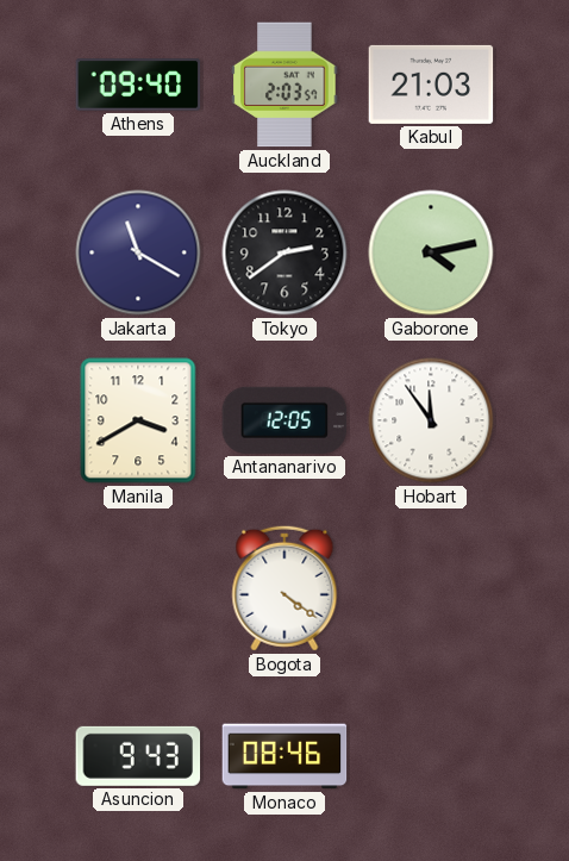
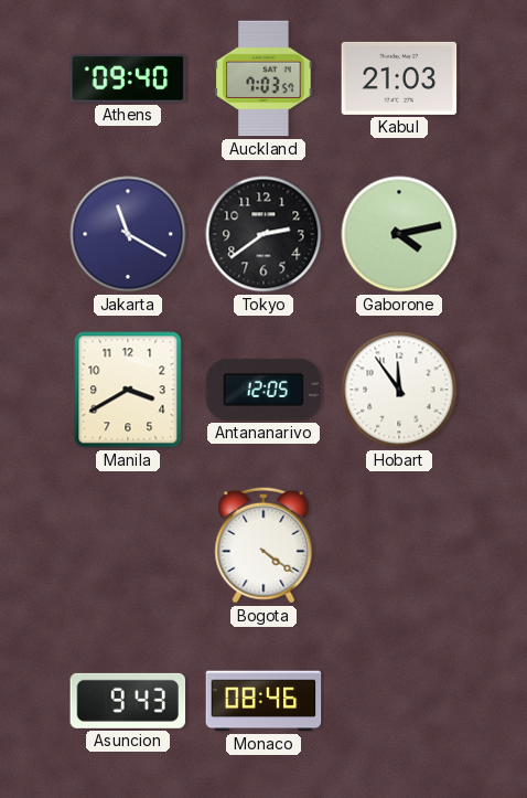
Auckland: 2:03 -> 7:03 (263, 78)
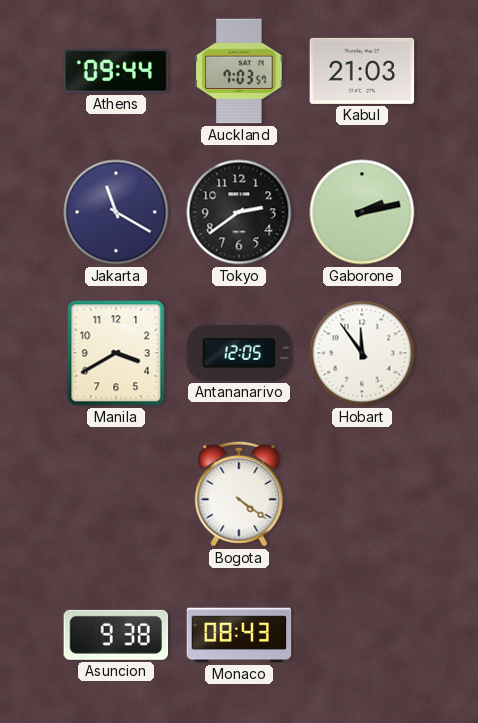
Athens: 09:40 -> 09:44 (116, 71)
Gaborone: 4:13 -> 2:13 (362, 212)
Asuncion: 9:43 -> 9:38 (116, 635)
Monaco: 08:46 -> 08:43 (239, 635)
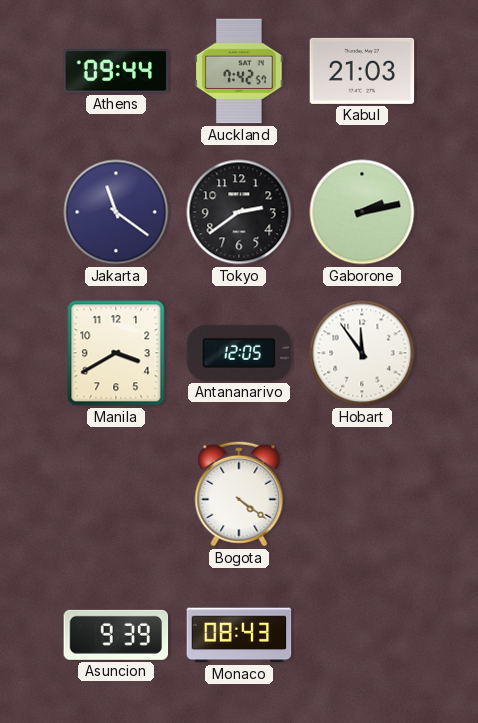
Auckland: 7:03 -> 7:42 (239, 71)
Jakarta: 11:20 -> 11:21 (116, 212)
Asuncion: 9:38 -> 9:39 (116, 635)
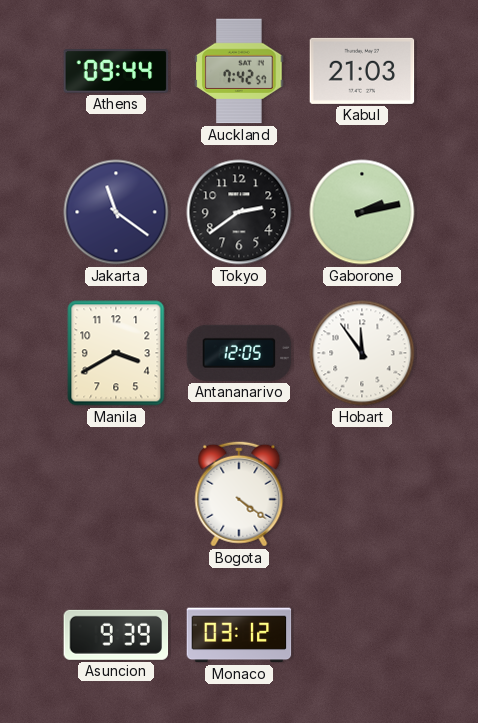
Monaco: 08:43 -> 03:12 (239, 635)
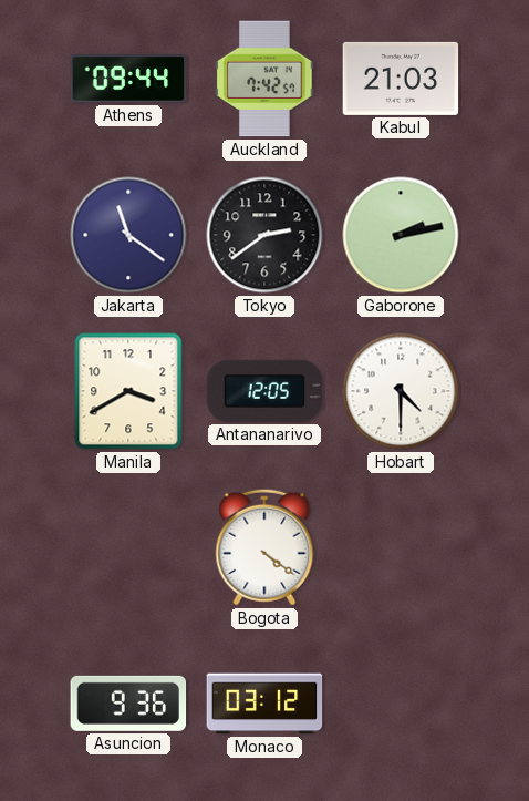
Hobart: 11:54 -> 4:30 (401, 391)
Asuncion: 9:39 -> 9:36 (128, 704)
